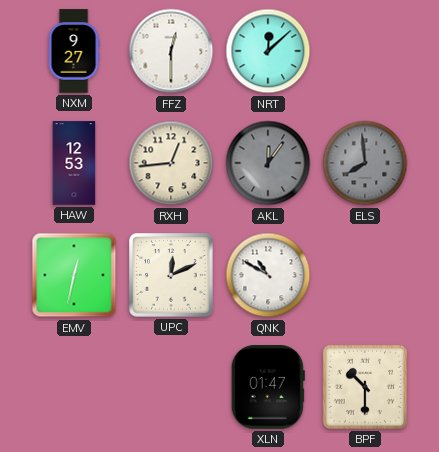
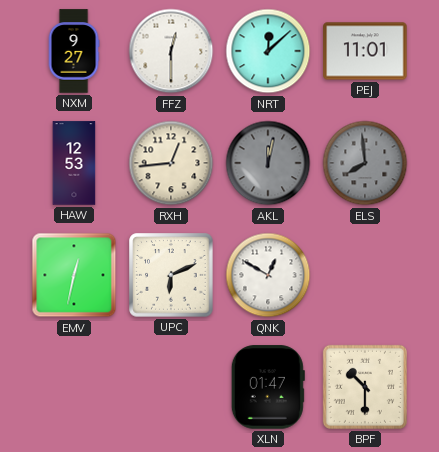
PEJ: none -> 11:01 (365, 51)
AKL: 12:06 -> 12:02 (268, 163)
UPC: 12:11 -> 6:11 (171, 275)
QNK: 10:50 -> 12:50 (268, 275)
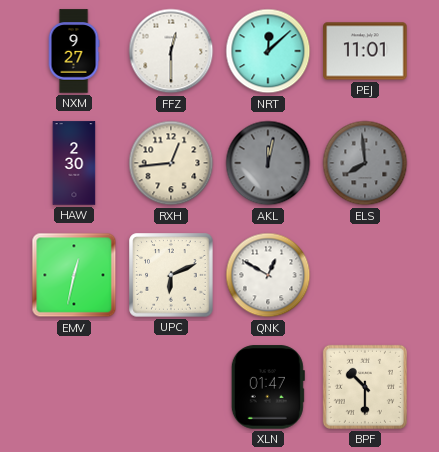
HAW: 12:53 -> 2:30 (74, 163)
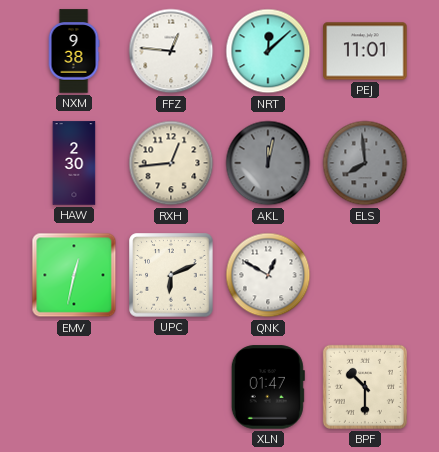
NXM: 9:27 -> 9:38 (74, 51)
FFZ: 12:30 -> 12:46 (171, 51)
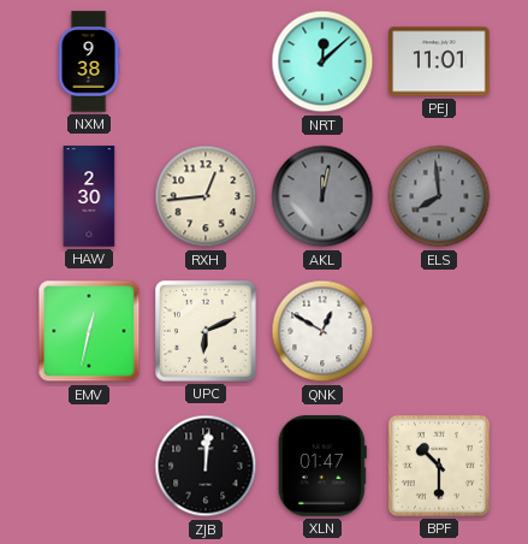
FFZ: 12:46 -> none (171, 51)
ZJB: none -> 12:01 (206, 466)
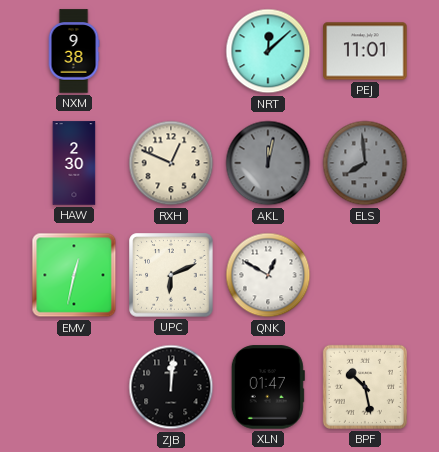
RXH: 12:44 -> 12:49 (171, 163)
BPF: 10:30 -> 10:28 (365, 387)
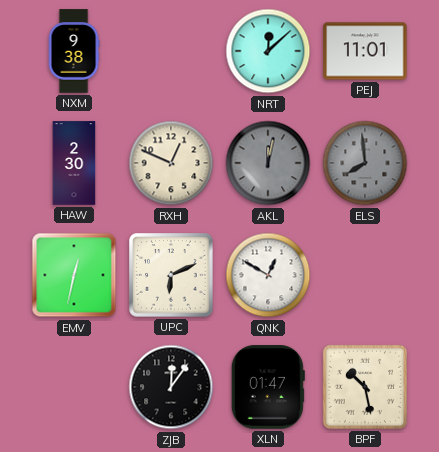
ZJB: 12:01 -> 12:06 (171, 387)
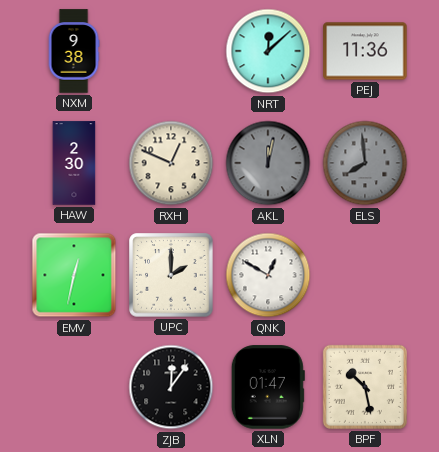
PEJ: 11:01 -> 11:36 (365, 51)
UPC: 6:11 -> 2:00 (171, 275)
